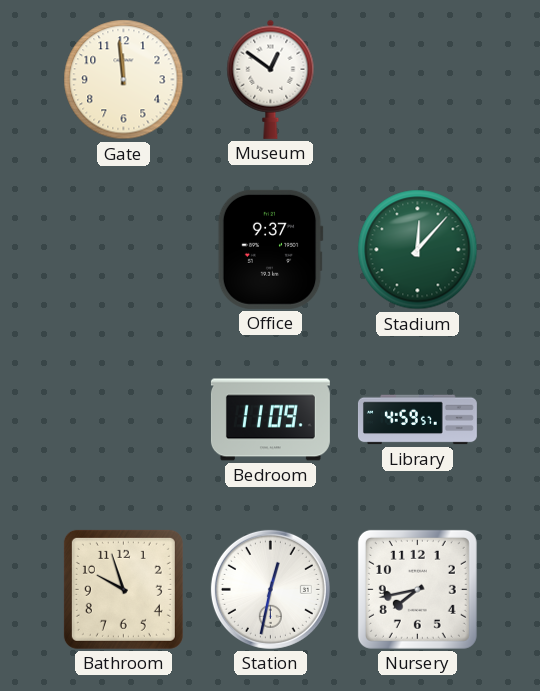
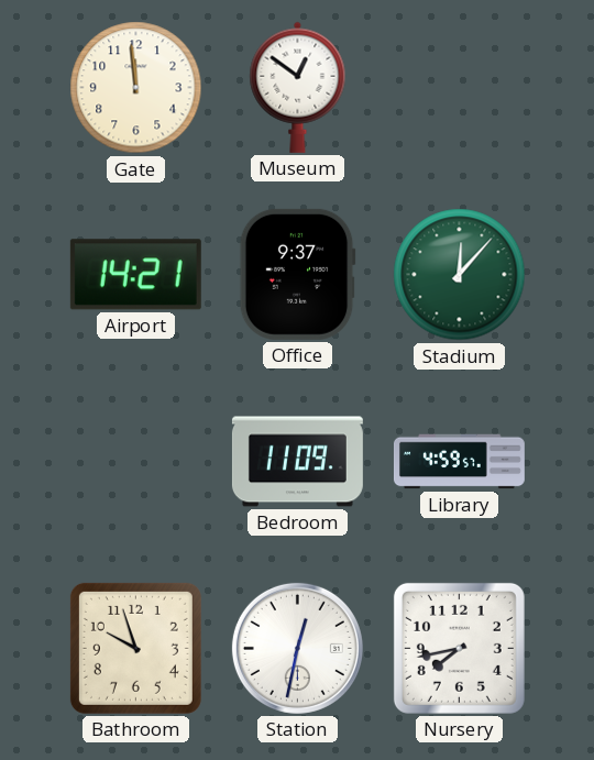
Airport: none -> 14:21 (135, 275)
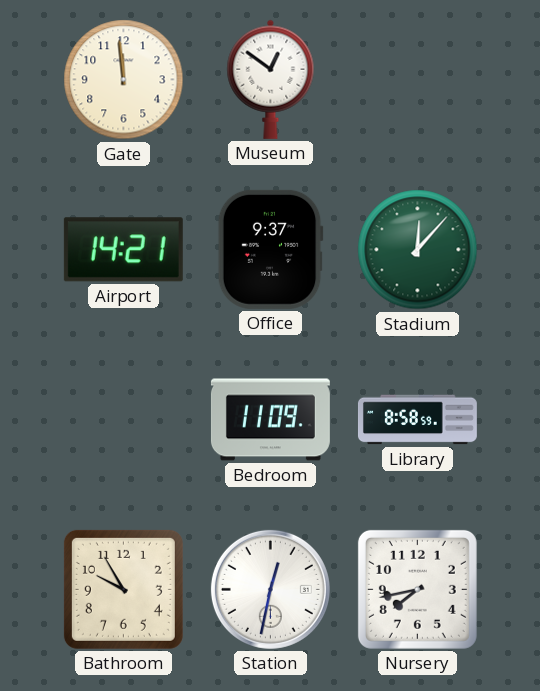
Library: 4:59 -> 8:58 (417, 420)
Bathroom: 9:57 -> 9:55 (123, 589)
